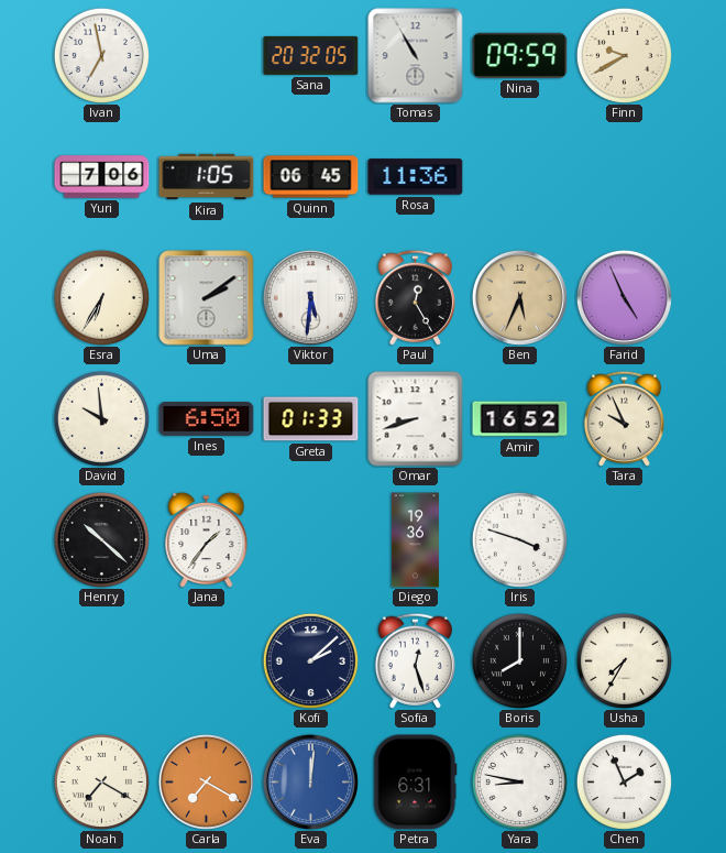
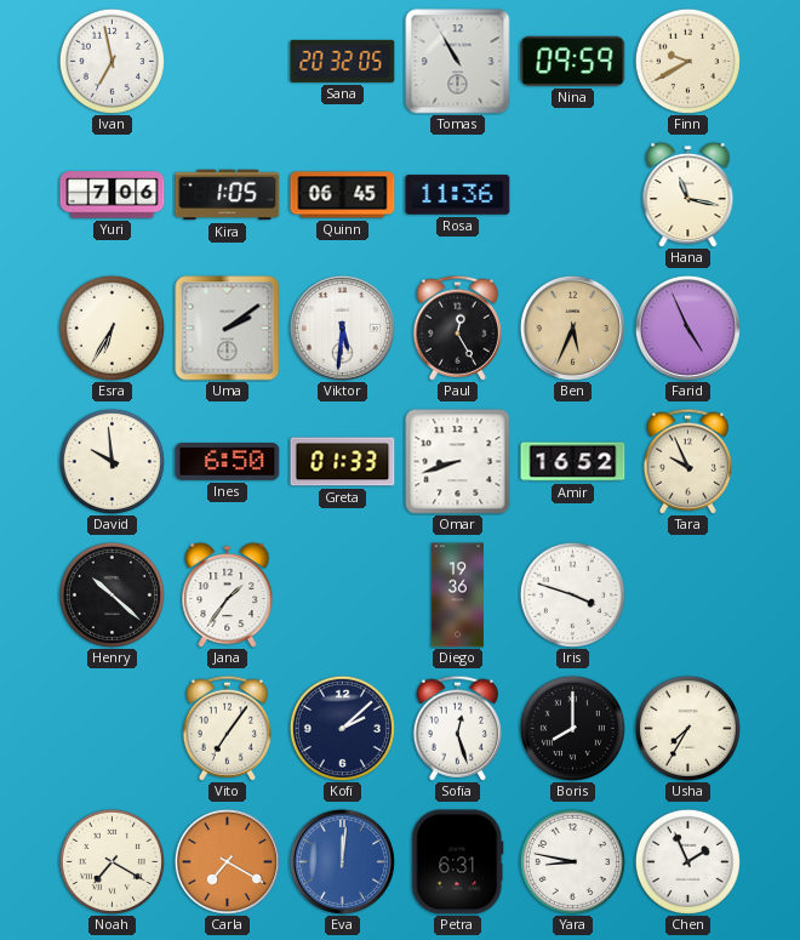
Hana: none -> 11:17 (688, 194)
Vito: none -> 7:06 (227, 728)
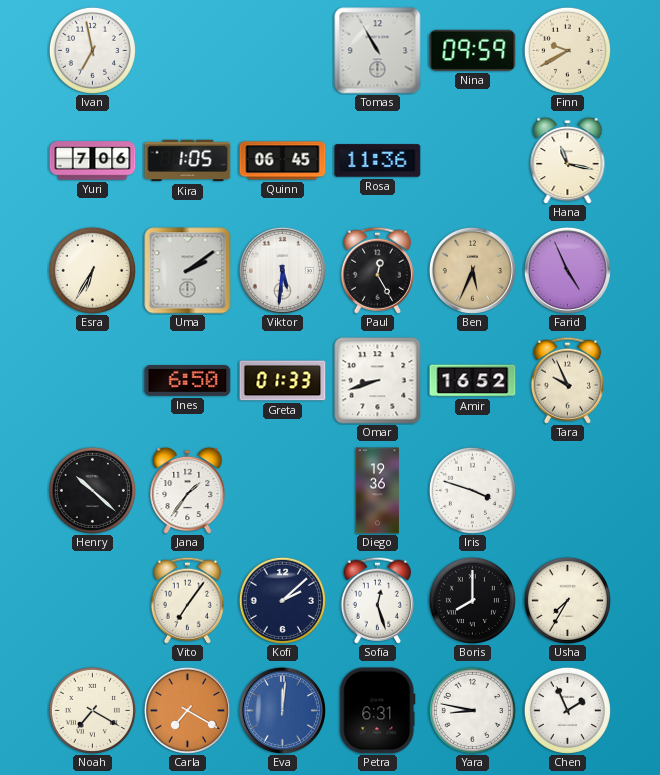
Sana: 20:32 -> none (343, 61)
David: 9:59 -> none (112, 461)
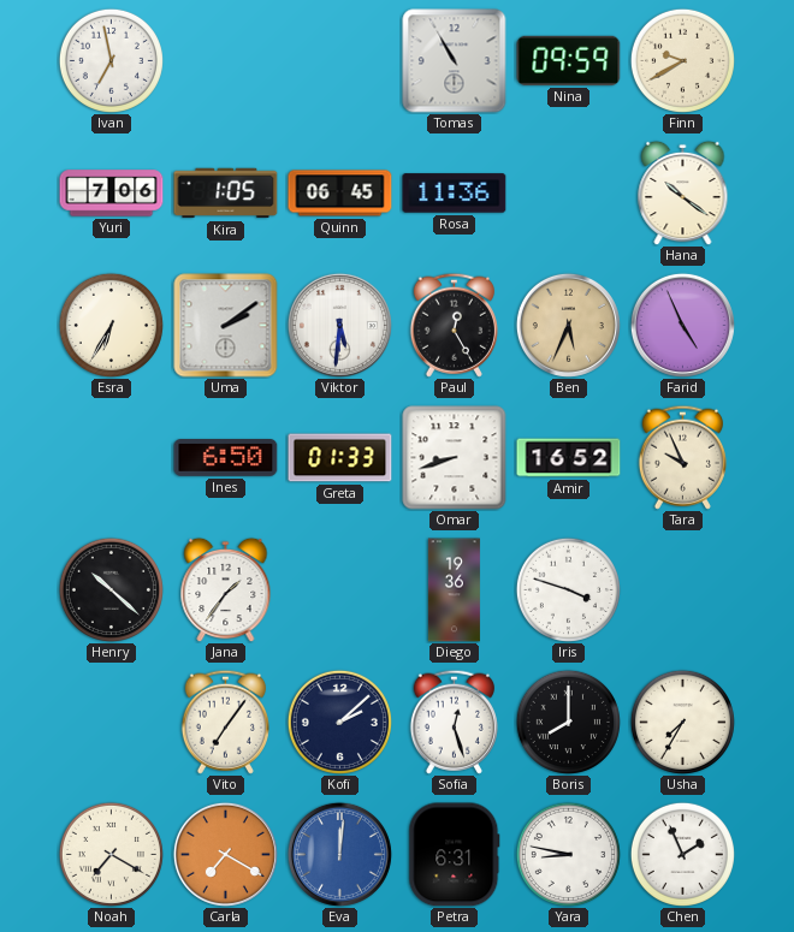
Hana: 11:17 -> 10:21 (683, 192)
